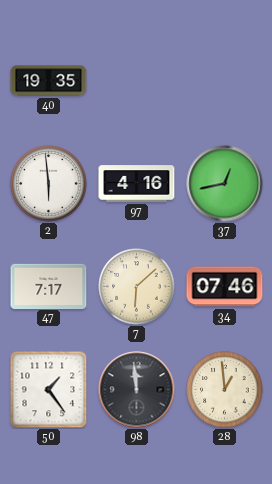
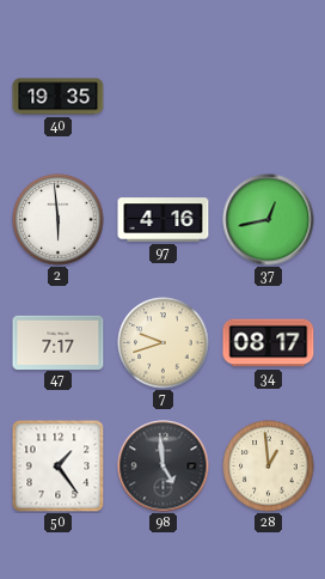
7: 6:08 -> 9:42 (164, 343)
34: 07:46 -> 08:17 (269, 343)
98: 11:59 -> 4:59 (164, 467)
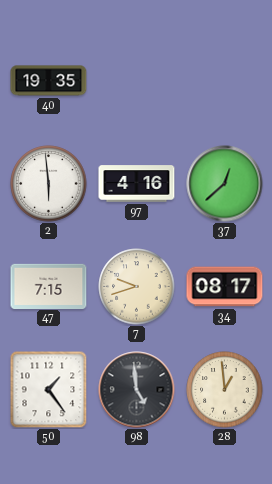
37: 12:43 -> 12:38 (225, 184)
47: 7:17 -> 7:15 (49, 286)
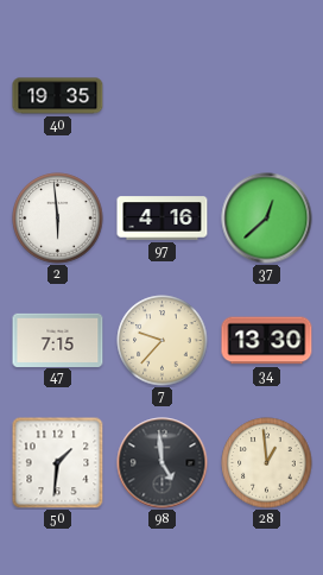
7: 9:42 -> 9:37 (163, 341)
34: 08:17 -> 13:30 (267, 341)
50: 1:24 -> 1:31 (57, 462)
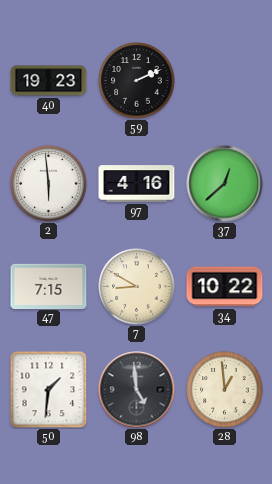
40: 19:35 -> 19:23 (49, 81)
59: none -> 2:11 (137, 81)
7: 9:37 -> 8:50 (137, 287)
34: 13:30 -> 10:22 (225, 287)
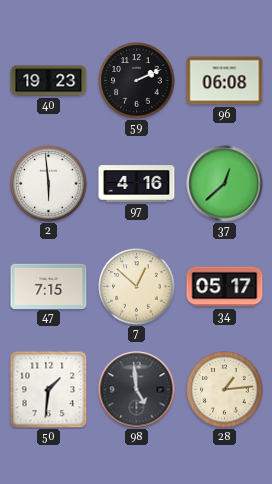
96: none -> 06:08 (225, 81)
7: 8:50 -> 12:52 (137, 287)
34: 10:22 -> 05:17 (225, 287)
28: 12:59 -> 1:14 (225, 390)
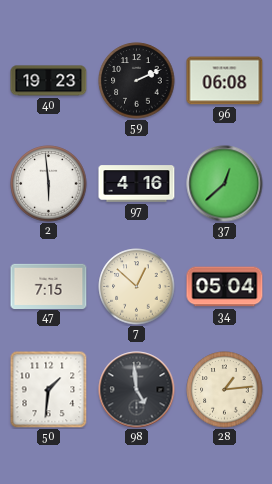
34: 05:17 -> 05:04 (225, 287)
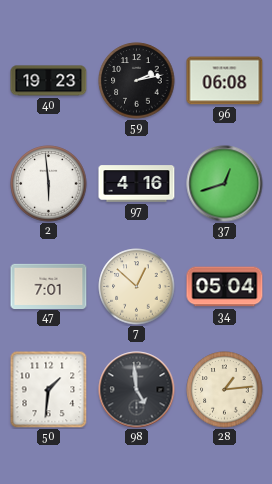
59: 2:11 -> 2:13 (137, 81)
37: 12:38 -> 12:42 (225, 184)
47: 7:15 -> 7:01 (49, 286)
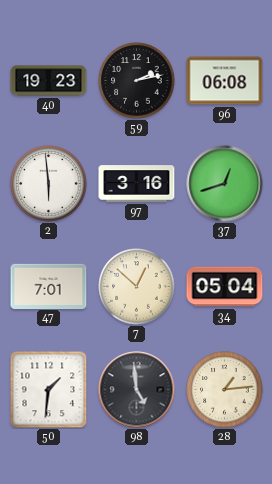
97: 4:16 -> 3:16 (137, 184)
